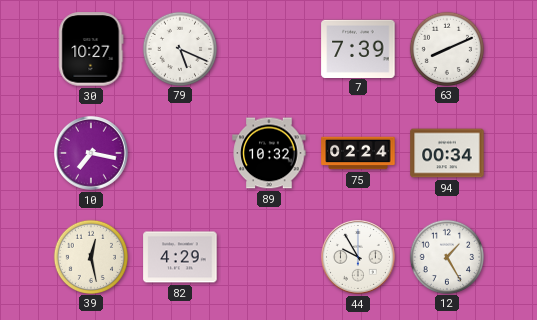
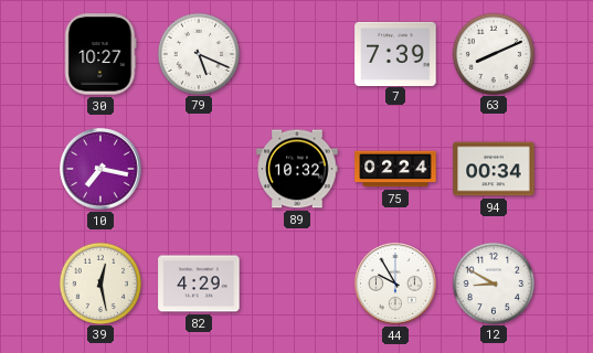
12: 1:25 -> 8:50 (493, 282)
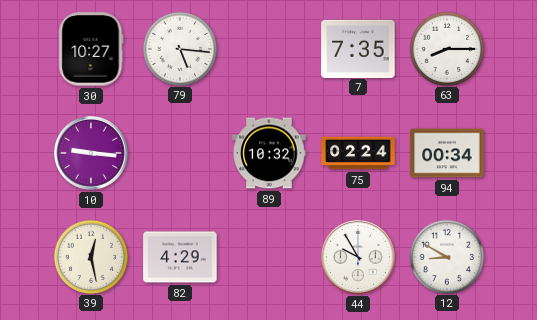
79: 5:19 -> 5:16 (179, 48)
7: 7:39 -> 7:35 (358, 48)
63: 8:11 -> 8:15 (446, 48)
10: 7:17 -> 9:16 (92, 154)
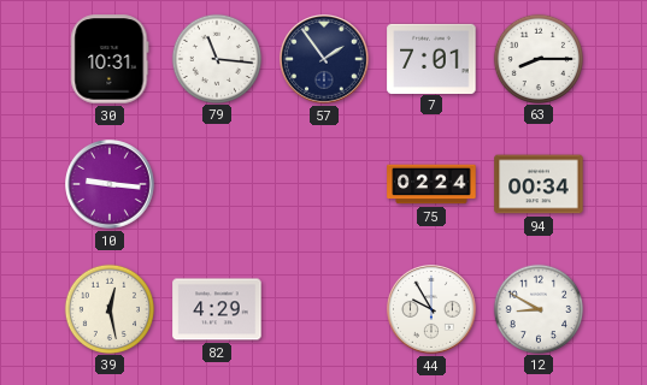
30: 10:27 -> 10:31 (110, 59)
79: 5:16 -> 11:16 (216, 58)
57: none -> 1:54 (325, 60)
7: 7:35 -> 7:01 (431, 58)
89: 10:32 -> none (269, 153)
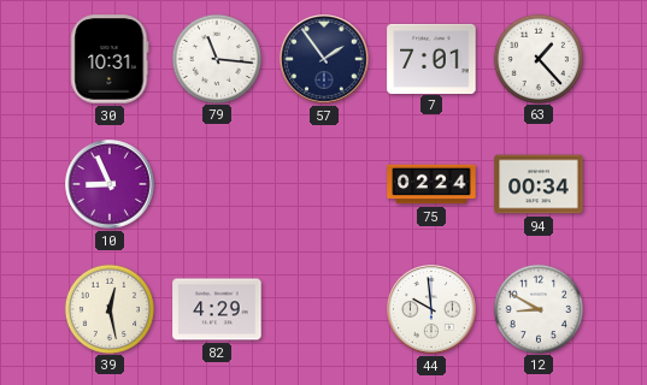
63: 8:15 -> 1:23 (537, 58)
10: 9:16 -> 8:56 (111, 185)
44: 9:55 -> 9:59 (433, 310)
